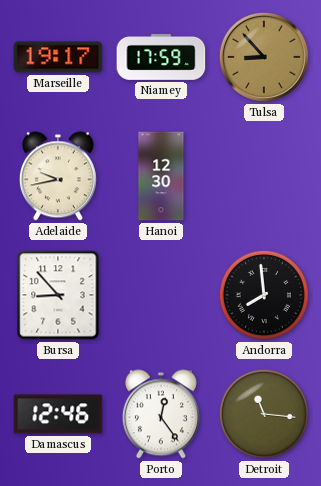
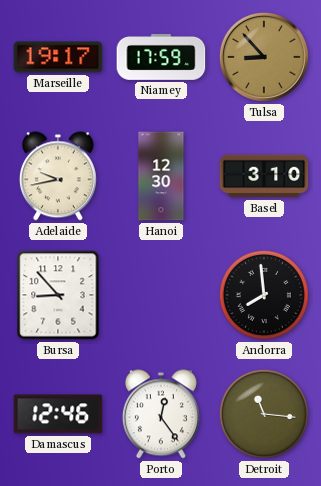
Basel: none -> 3:10 (264, 176)
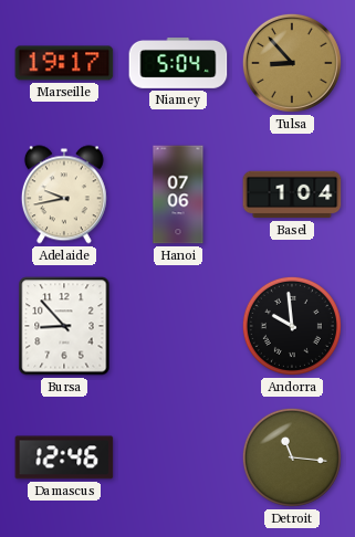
Niamey: 17:59 -> 5:04 (178, 63)
Hanoi: 12:30 -> 07:06 (178, 194)
Basel: 3:10 -> 1:04 (292, 194)
Andorra: 7:59 -> 9:59 (292, 326)
Porto: 12:24 -> none (161, 414)
